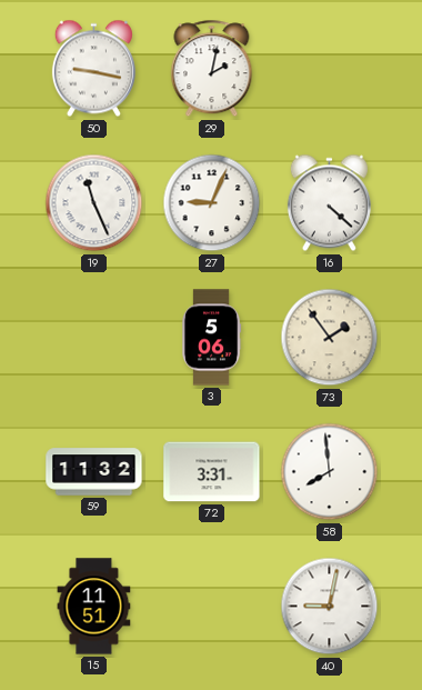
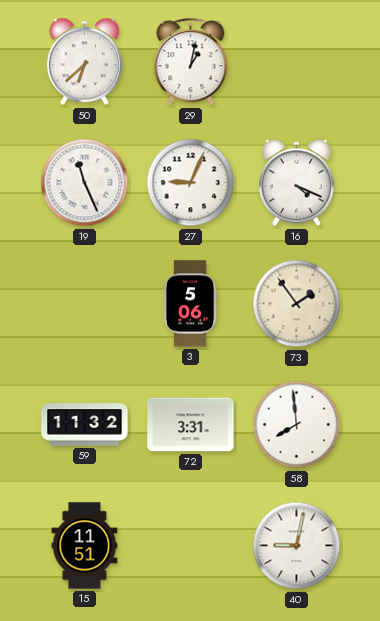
50: 9:17 -> 6:38 (84, 62)
29: 2:02 -> 1:02 (191, 62)
16: 4:22 -> 4:19 (296, 183)
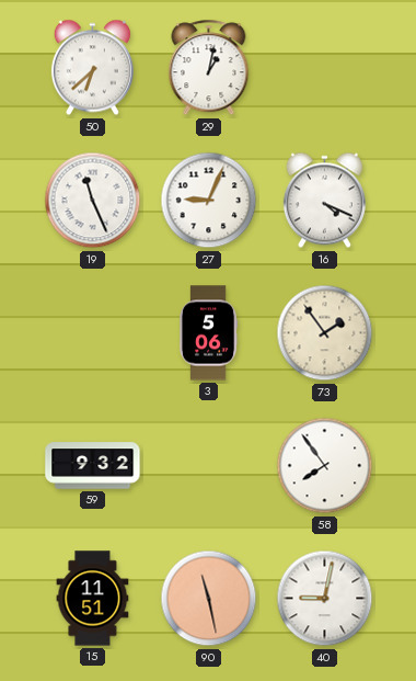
59: 11:32 -> 9:32 (93, 466)
72: 3:31 -> none (191, 425)
58: 7:59 -> 7:54 (325, 466)
90: none -> 11:28 (209, 599)
